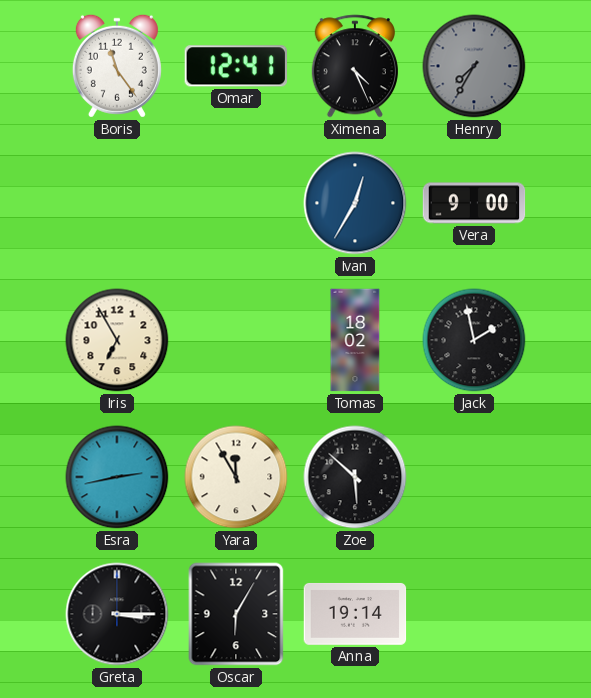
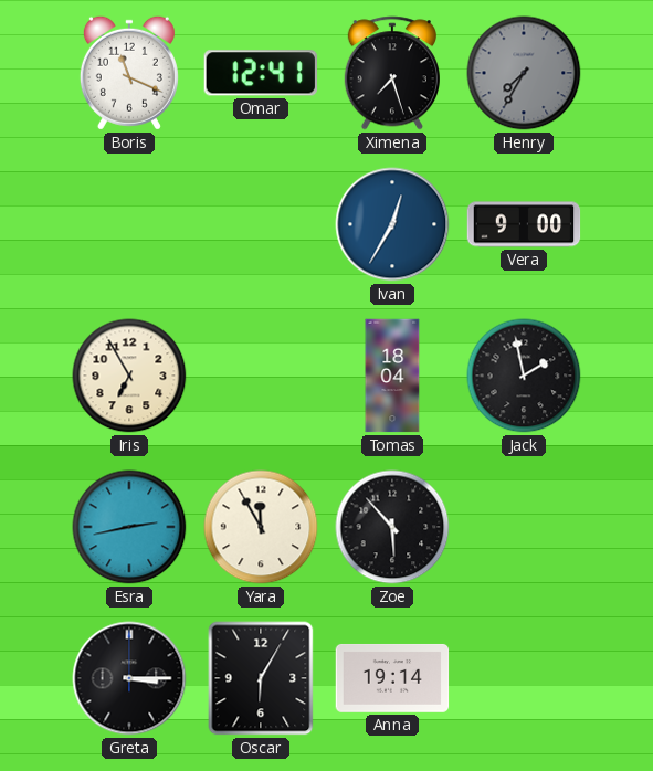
Boris: 11:24 -> 11:19 (129, 73)
Ximena: 4:26 -> 7:27 (392, 73)
Tomas: 18:02 -> 18:04 (392, 376)
Zoe: 5:52 -> 5:53 (392, 527)
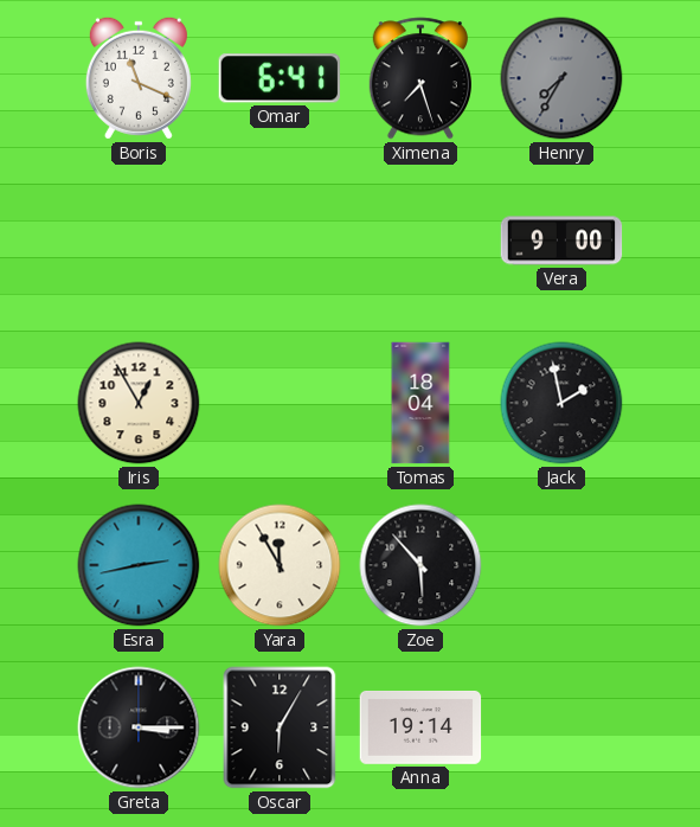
Omar: 12:41 -> 6:41 (278, 78)
Ivan: 12:35 -> none (392, 224)
Iris: 6:55 -> 12:55 (139, 403)
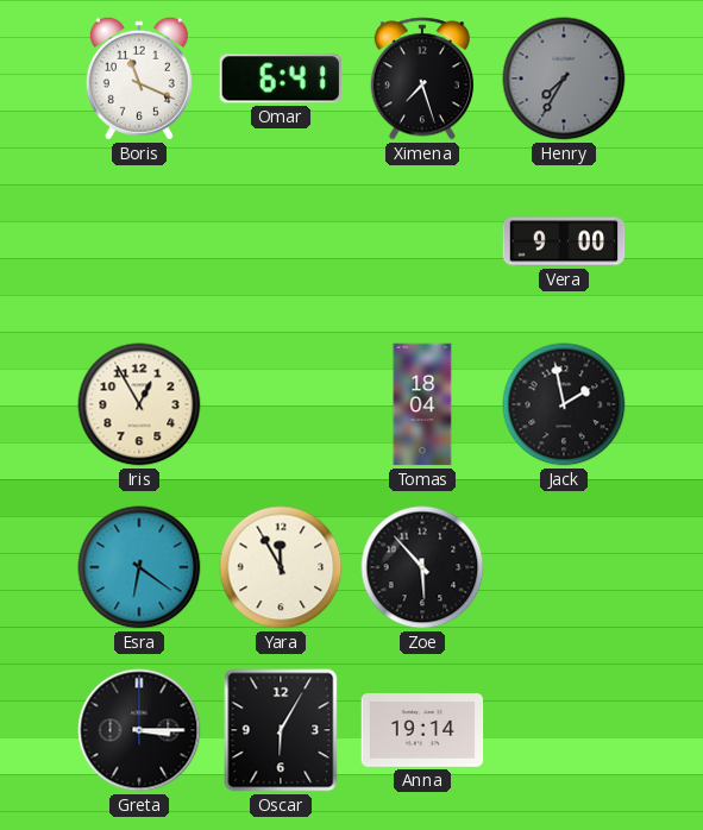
Esra: 2:43 -> 6:21 (139, 567)
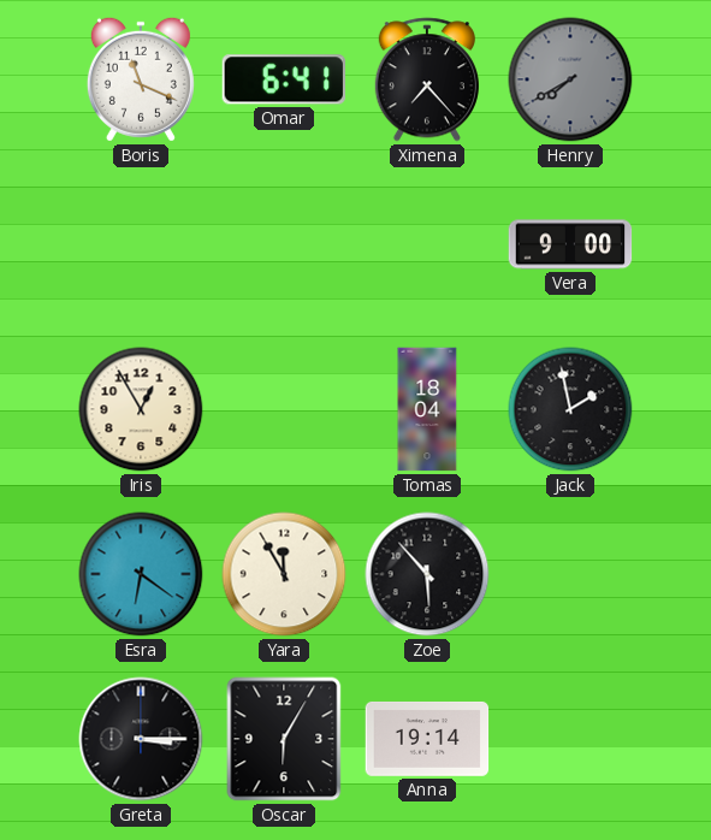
Ximena: 7:27 -> 7:23 (427, 79)
Henry: 7:35 -> 7:40 (570, 79)
